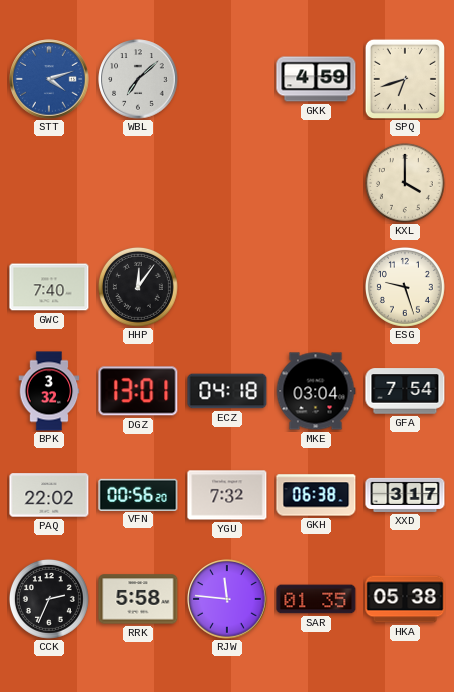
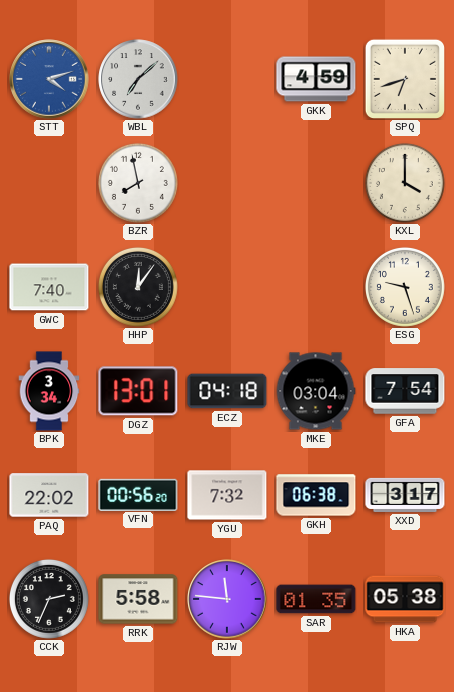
BZR: none -> 7:58 (138, 183)
BPK: 3:32 -> 3:34 (49, 391)
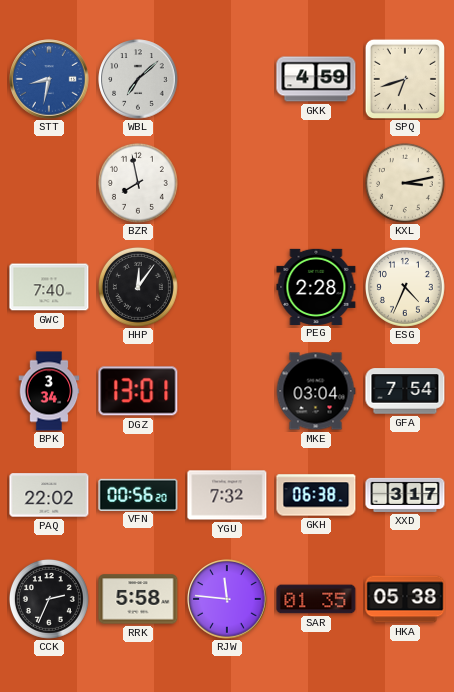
STT: 4:12 -> 8:32 (49, 79)
KXL: 4:00 -> 3:13 (405, 183)
PEG: none -> 2:28 (316, 286)
ESG: 9:27 -> 4:34 (405, 287)
ECZ: 04:18 -> none (227, 391)
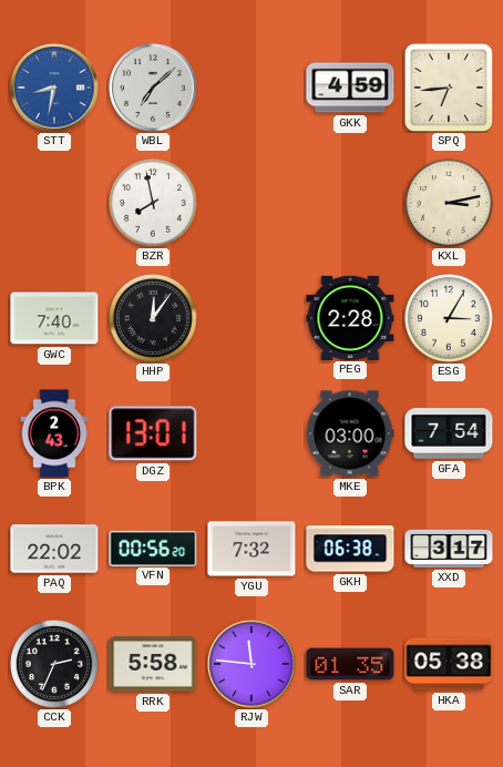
SPQ: 6:42 -> 6:44 (448, 86)
ESG: 4:34 -> 3:05 (449, 318)
BPK: 3:34 -> 2:43 (54, 433)
MKE: 03:04 -> 03:00 (350, 433)
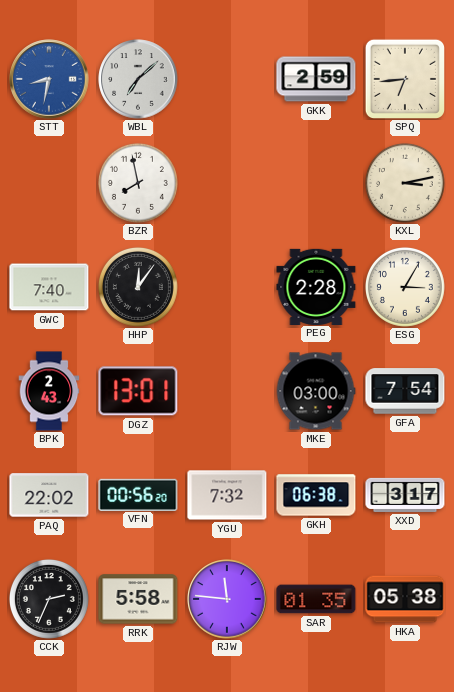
GKK: 4:59 -> 2:59 (316, 79)
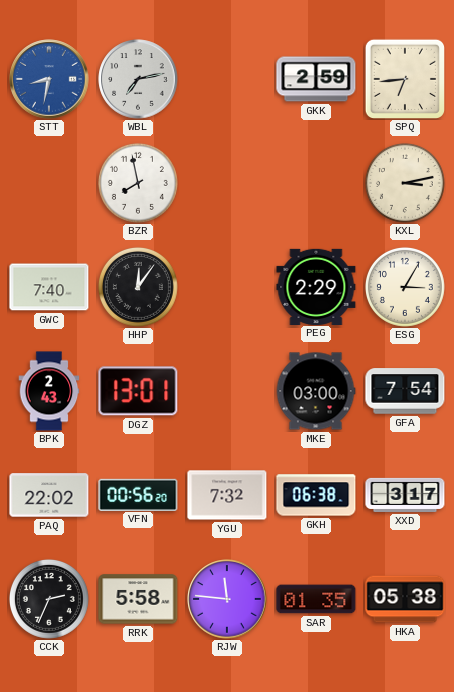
WBL: 7:08 -> 7:13 (138, 79)
PEG: 2:28 -> 2:29 (316, 286)
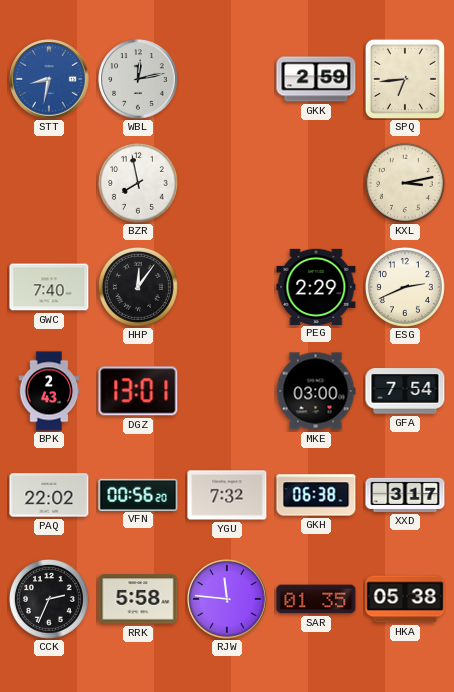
WBL: 7:13 -> 12:13 (138, 79)
ESG: 3:05 -> 2:41 (405, 287)
